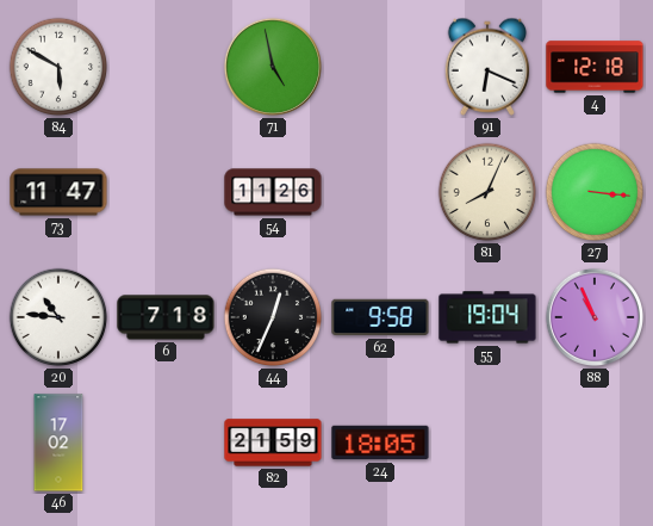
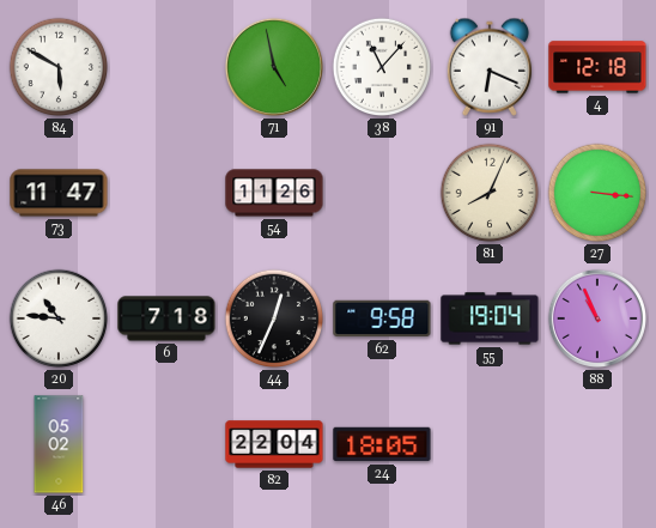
38: none -> 11:07 (382, 67)
46: 17:02 -> 05:02 (59, 444)
82: 21:59 -> 22:04 (274, 444)
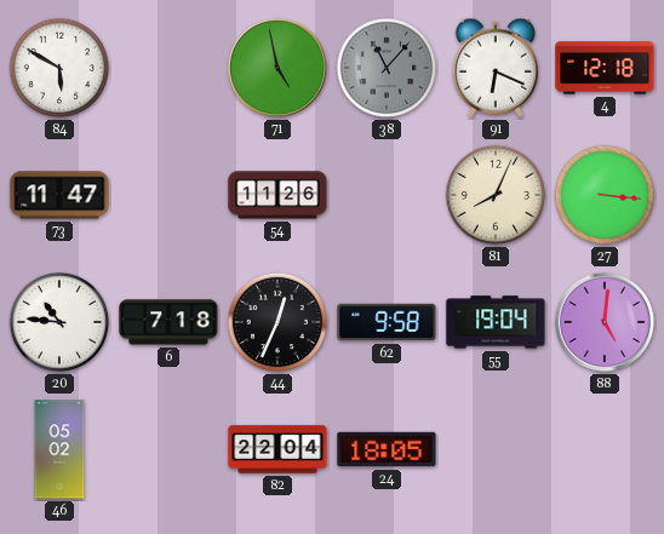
38 dial: white -> grey (387, 68)
88: 10:56 -> 5:01 (605, 322)
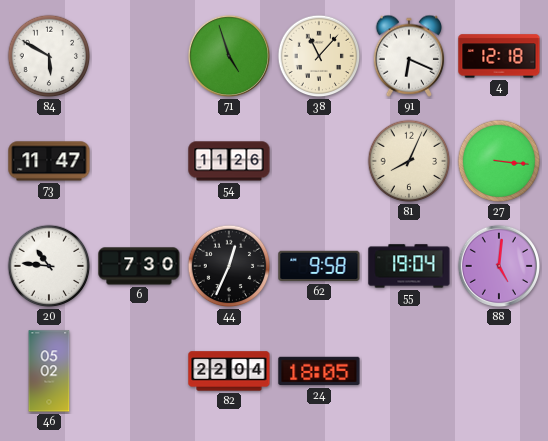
71: 4:58 -> 4:57 (229, 56)
38 dial: grey -> cream (319, 56)
6: 7:18 -> 7:30 (139, 266)
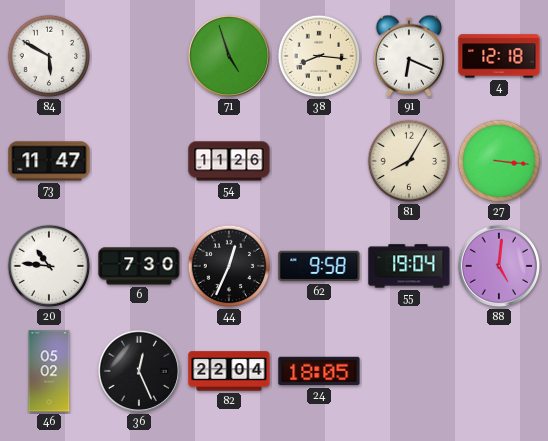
38: 11:07 -> 8:16 (319, 56)
81: 8:04 -> 8:05 (409, 161)
36: none -> 12:26 (139, 371)
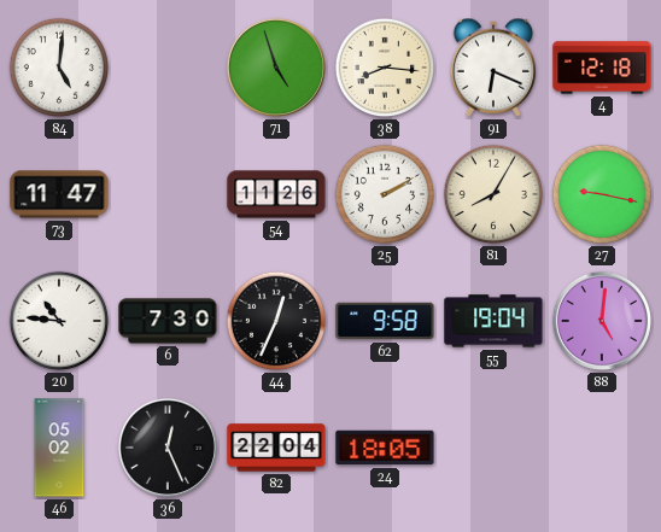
84: 5:50 -> 5:01 (59, 68)
25: none -> 2:10 (385, 194)
27: 3:16 -> 9:17 (602, 194)
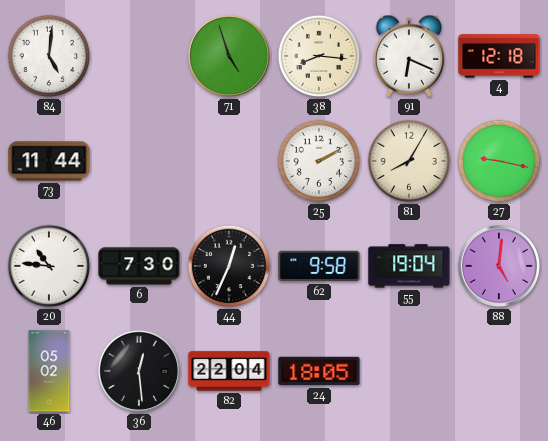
73: 11:47 -> 11:44 (49, 161)
54: 11:26 -> none (276, 194)
36: 12:26 -> 12:29 (139, 371)
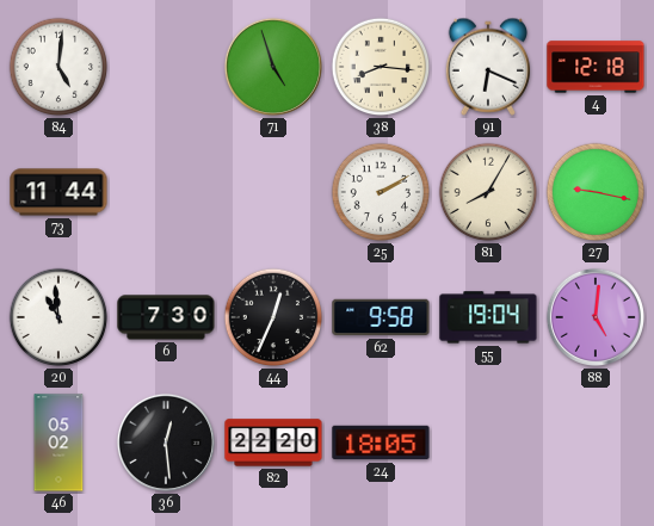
20: 10:46 -> 10:59 (58, 317)
82: 22:04 -> 22:20 (273, 443)
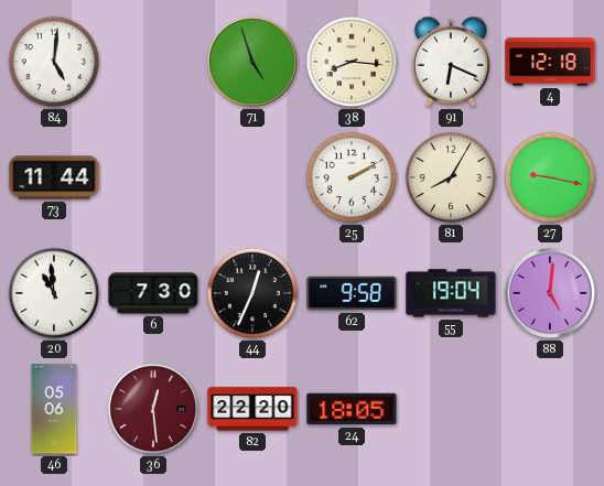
46: 05:02 -> 05:06 (54, 409)
36 dial: black -> burgundy (153, 409)
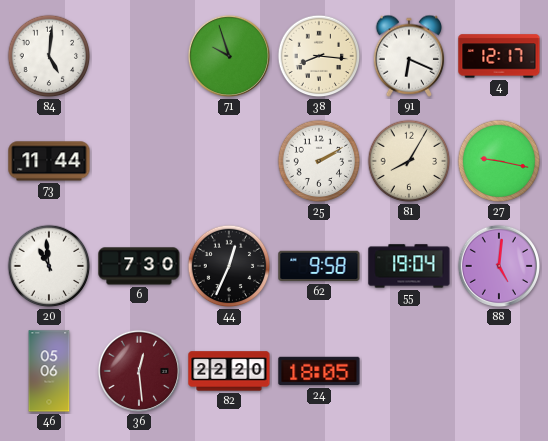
71: 4:57 -> 9:57 (229, 56)
4: 12:18 -> 12:17 (499, 56)
